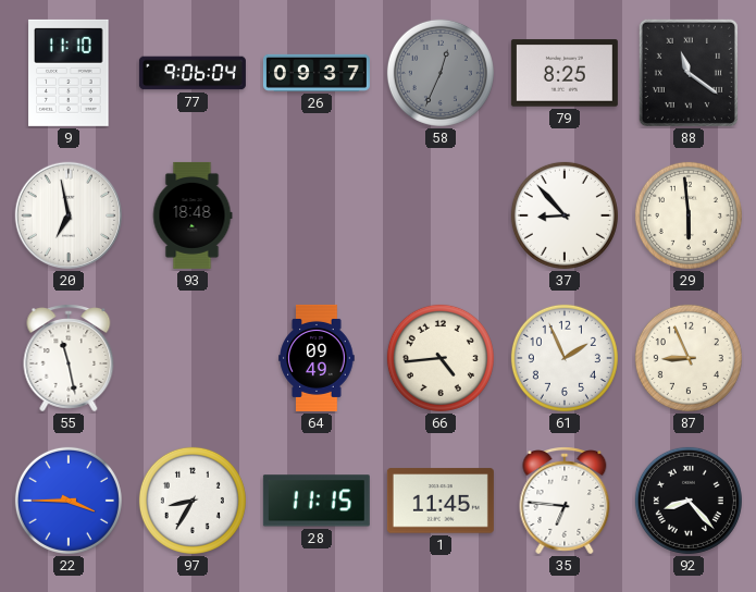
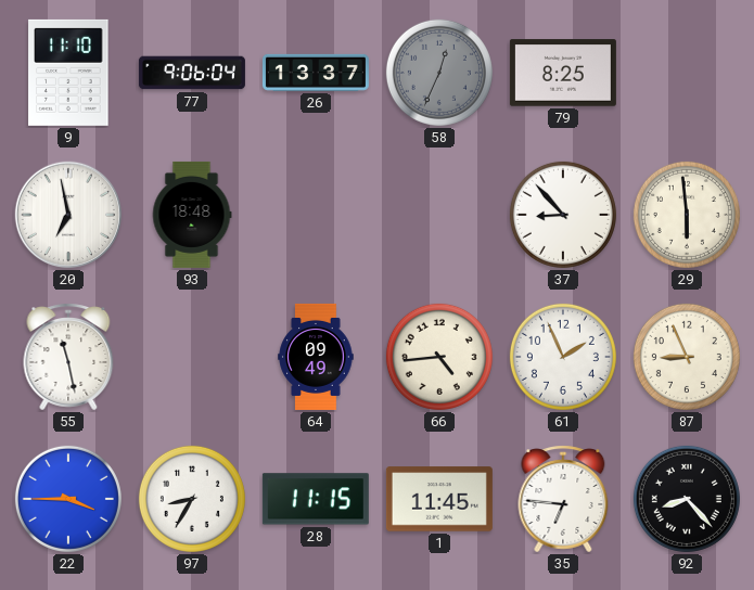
26: 09:37 -> 13:37 (316, 73)
88: 11:21 -> none (689, 73)
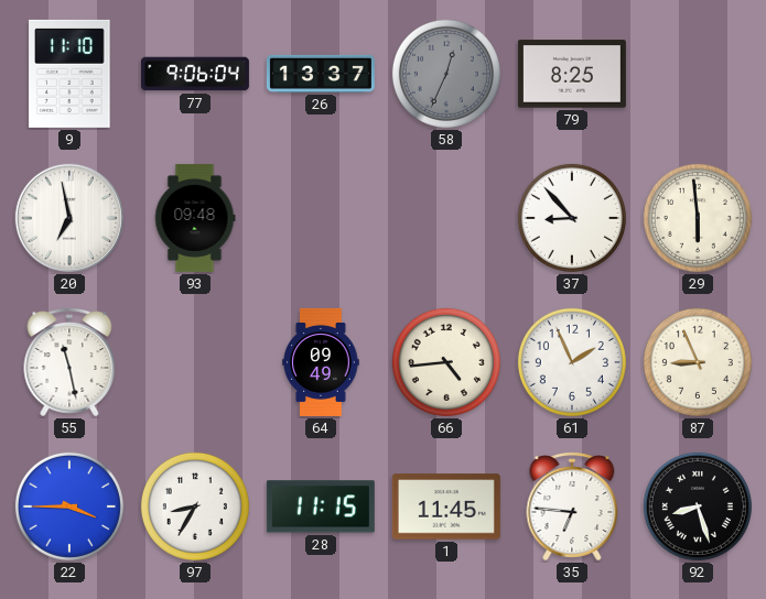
93: 18:48 -> 09:48 (195, 218)
92: 8:23 -> 8:27 (698, 507)
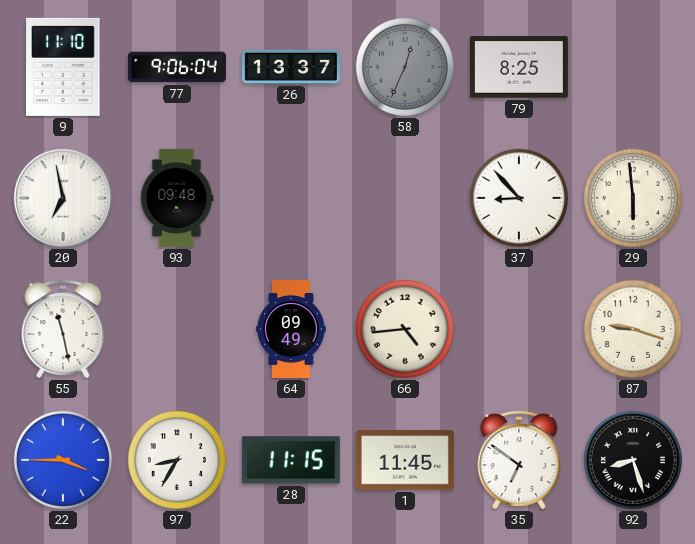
61: 1:56 -> none (572, 362)
87: 8:56 -> 9:18 (633, 329)
35: 6:46 -> 6:51 (519, 460)
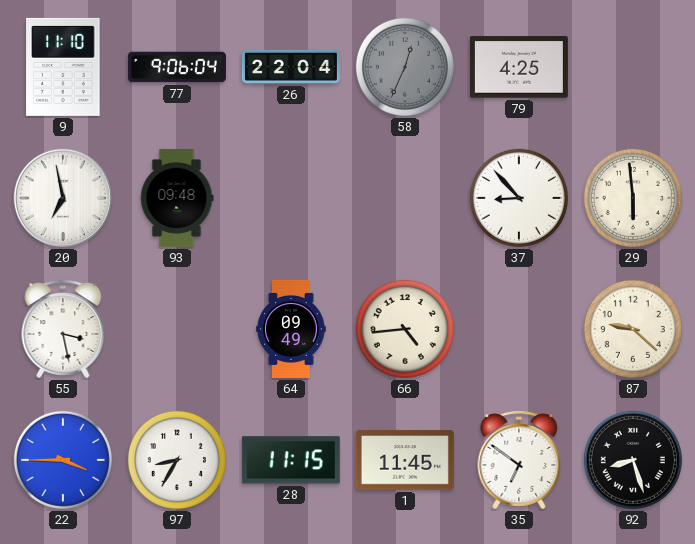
26: 13:37 -> 22:04 (291, 67)
79: 8:25 -> 4:25 (519, 67)
55: 11:28 -> 3:28 (63, 329)
87: 9:18 -> 9:22 (633, 329)
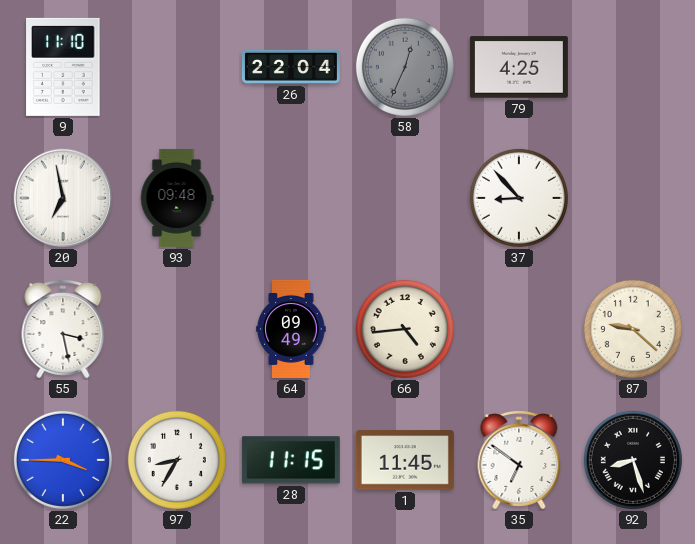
77: 9:06 -> none (177, 67)
29: 5:59 -> none (633, 198)
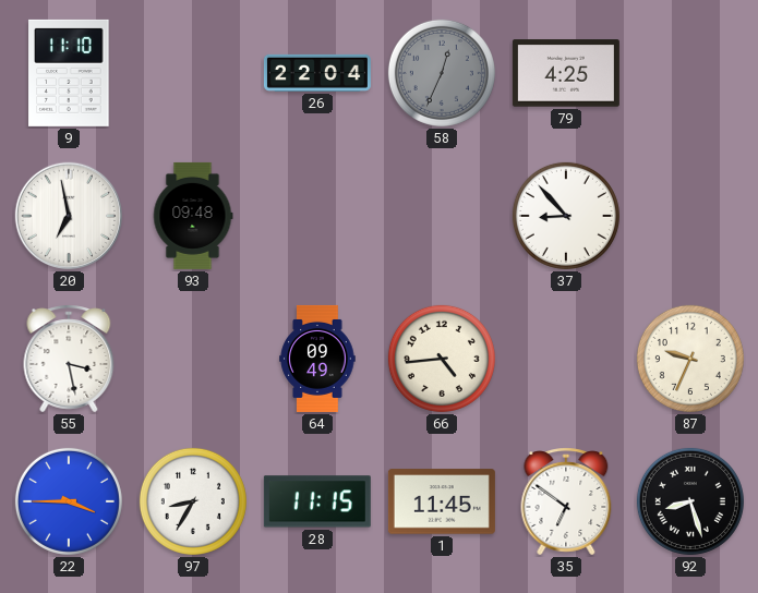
87: 9:22 -> 9:34 (690, 359)
